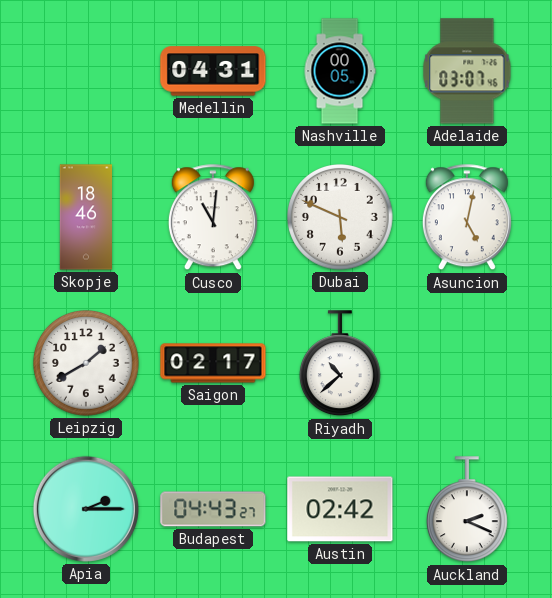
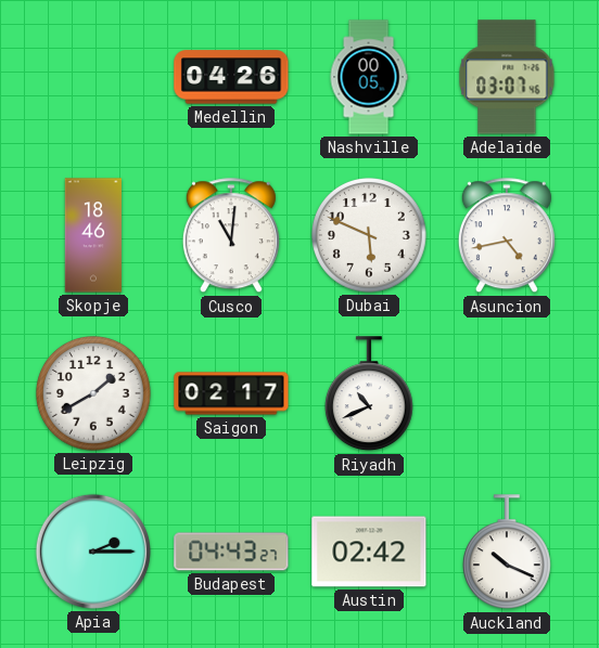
Medellin: 04:31 -> 04:26 (231, 77)
Asuncion: 5:02 -> 4:43 (507, 236)
Riyadh: 10:38 -> 10:41 (369, 394)
Auckland: 2:19 -> 10:19 (507, 553)
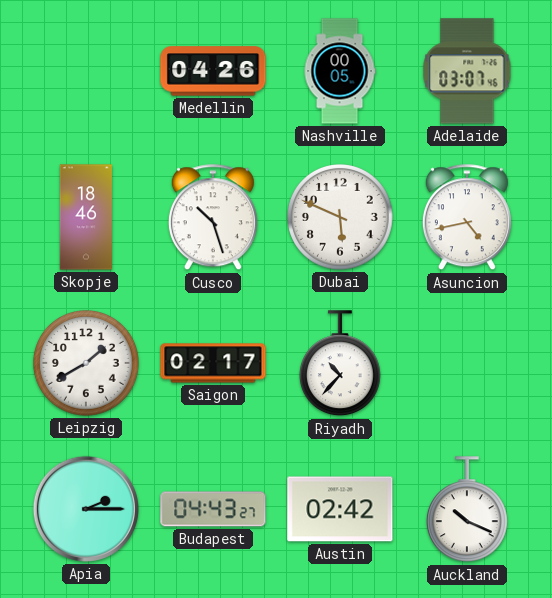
Cusco: 11:01 -> 10:27 (213, 218)
Riyadh: 10:41 -> 10:37 (340, 364)
